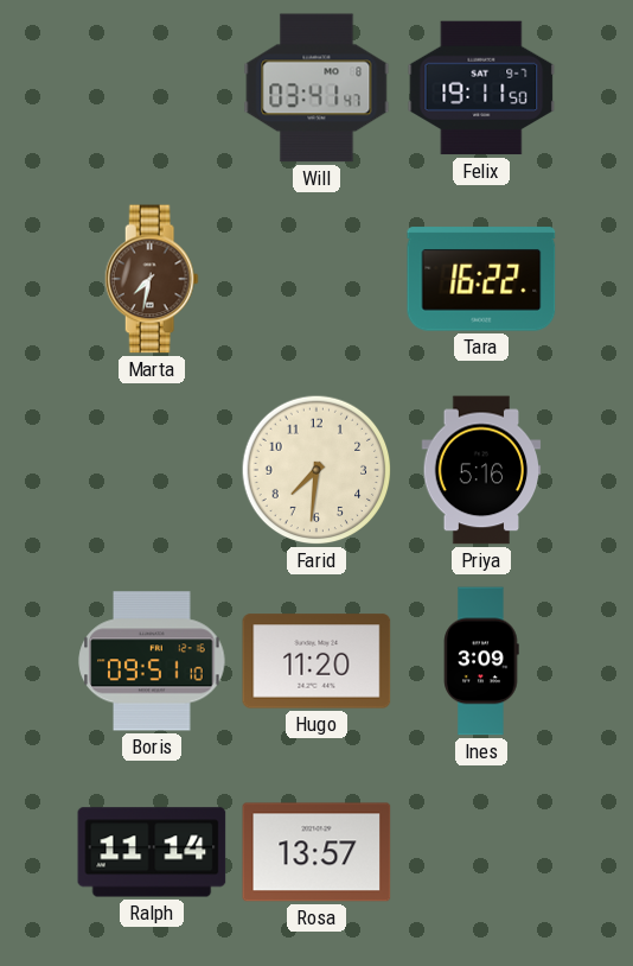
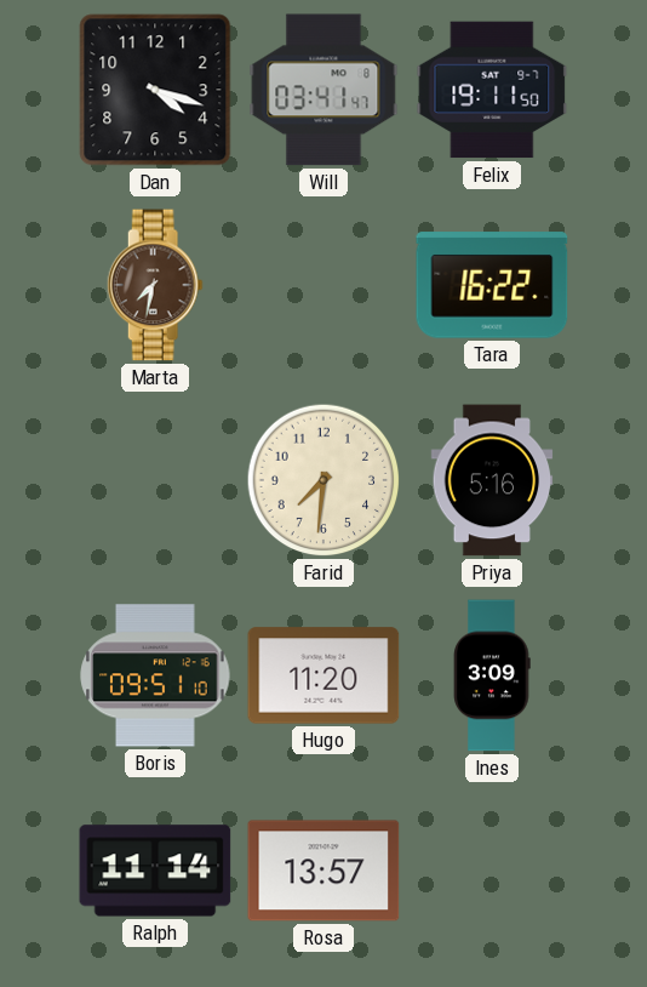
Dan: none -> 4:18 (155, 90)
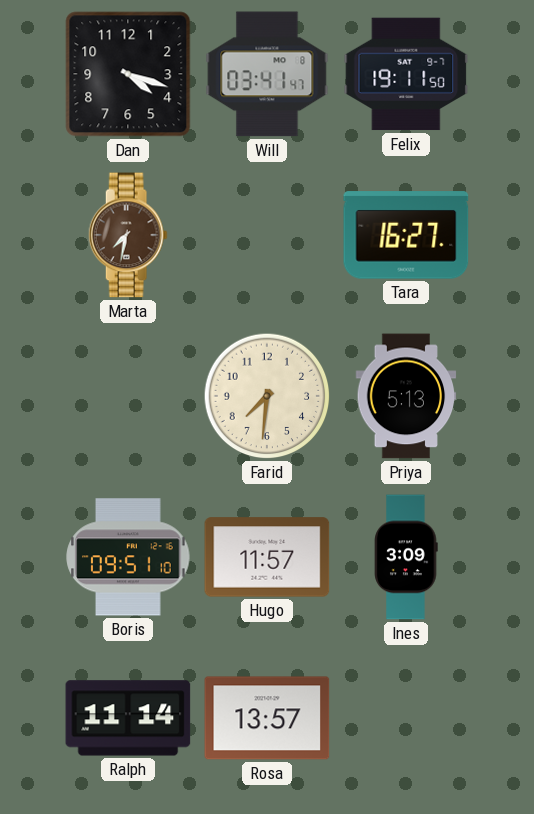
Tara: 16:22 -> 16:27 (406, 235)
Priya: 5:16 -> 5:13 (406, 396)
Hugo: 11:20 -> 11:57 (267, 557)
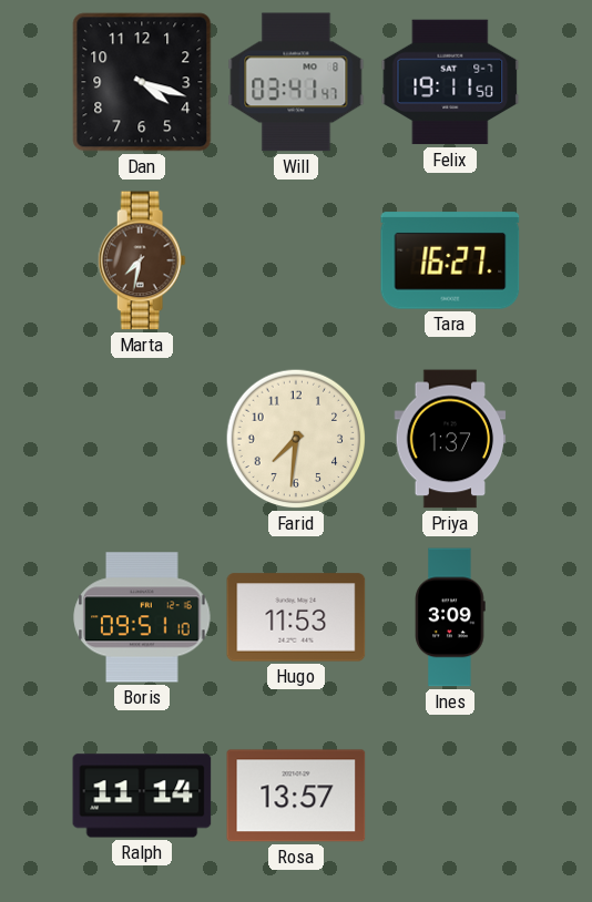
Priya: 5:13 -> 1:37 (450, 439)
Hugo: 11:57 -> 11:53 (296, 617)
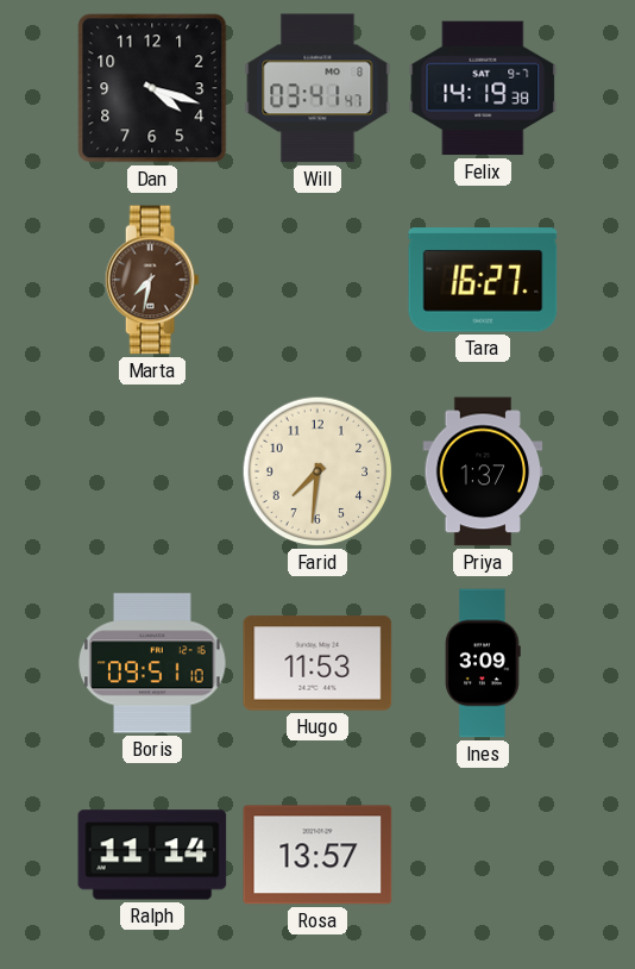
Felix: 19:11 -> 14:19 (483, 88)
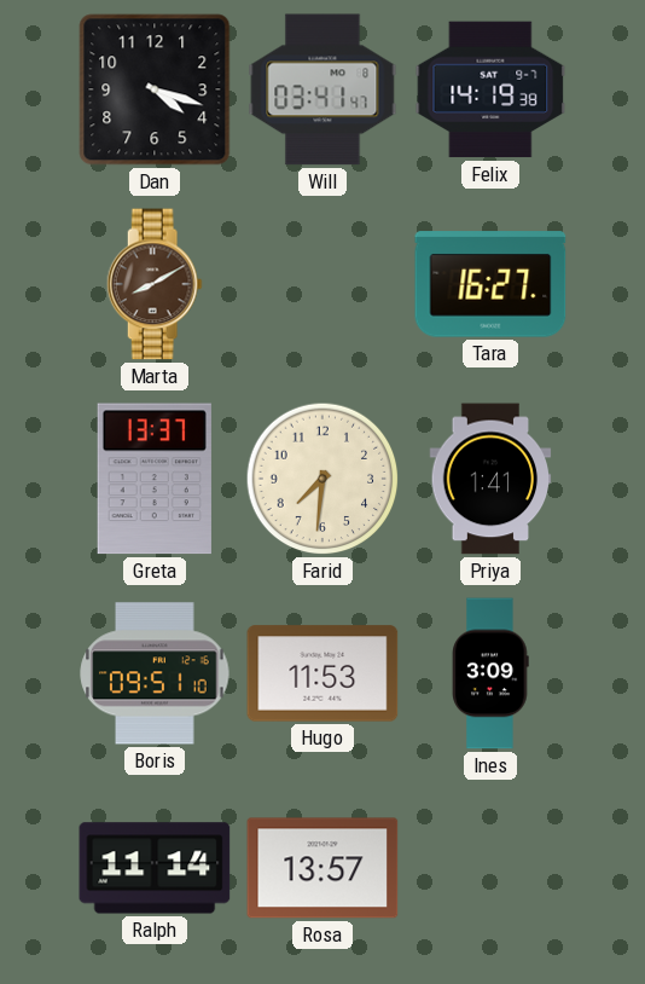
Marta: 7:32 -> 8:10 (155, 284)
Greta: none -> 13:37 (155, 479)
Priya: 1:37 -> 1:41 (490, 479)
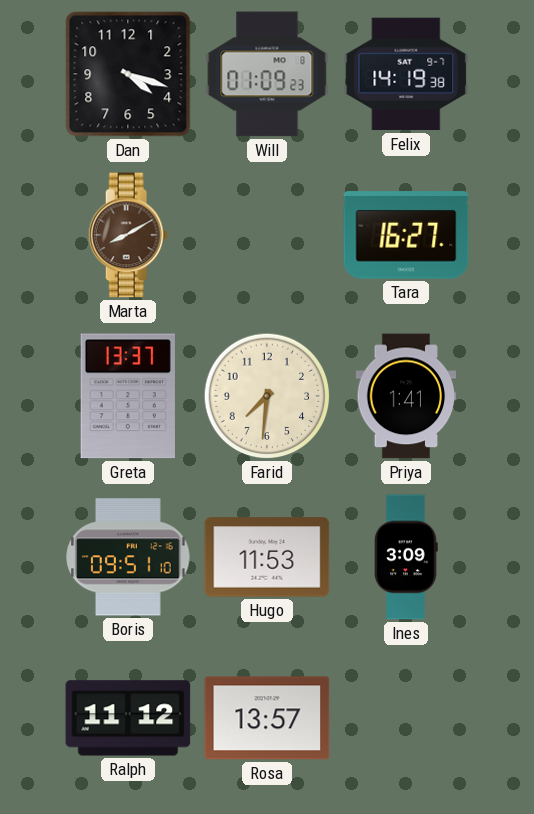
Will: 03:41 -> 01:09 (267, 74)
Ralph: 11:14 -> 11:12 (128, 718)
